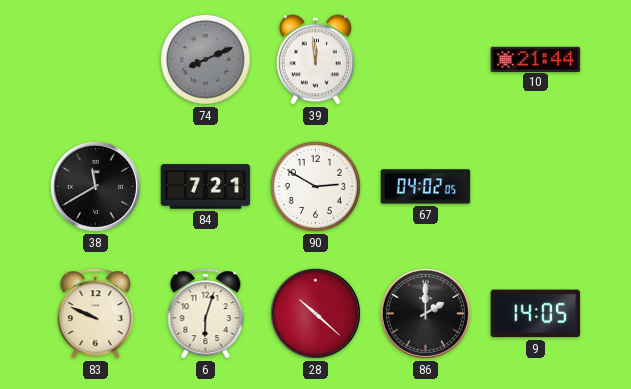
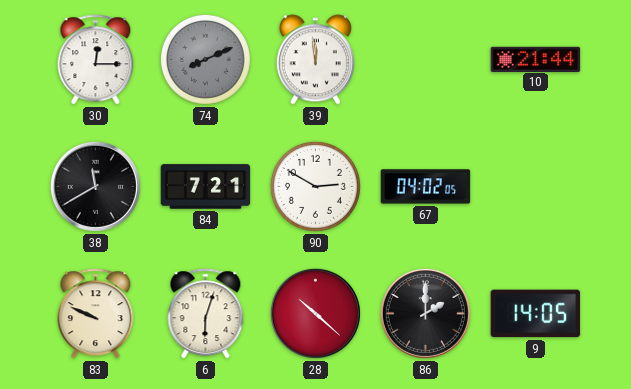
30: none -> 12:15 (96, 60)
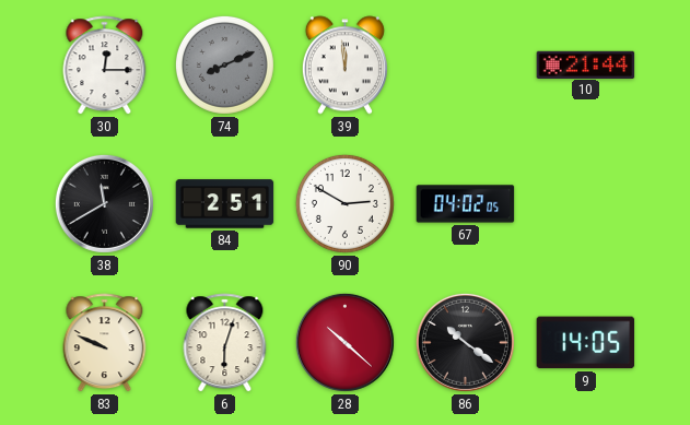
84: 7:21 -> 2:51 (225, 204)
86: 2:00 -> 10:21 (465, 342)
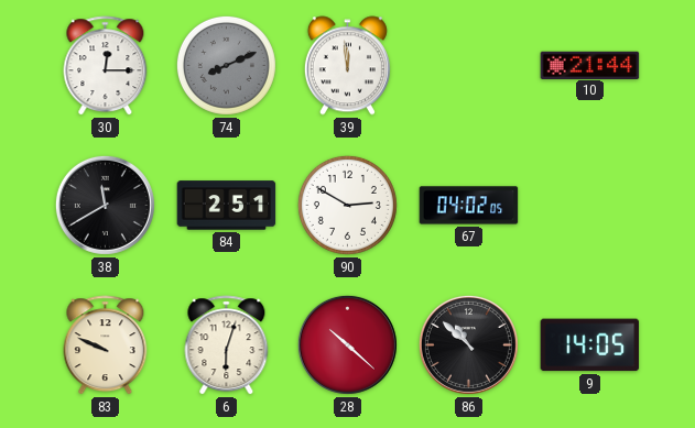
86: 10:21 -> 10:52 (468, 344)
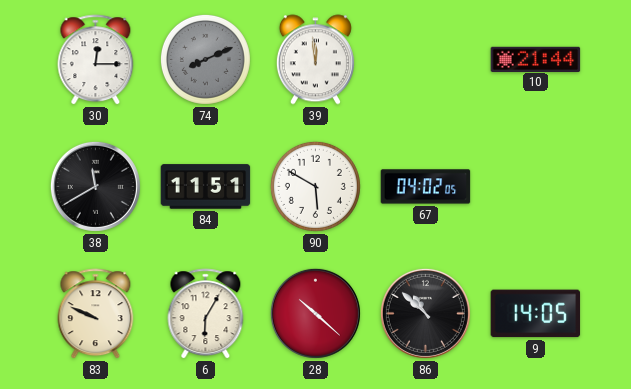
84: 2:51 -> 11:51 (206, 187)
90: 2:50 -> 5:50 (315, 186)
6: 6:03 -> 6:05 (206, 314)
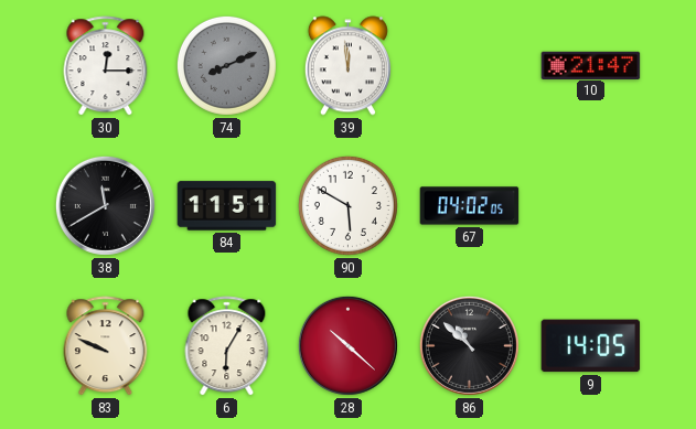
10: 21:44 -> 21:47 (591, 65)
